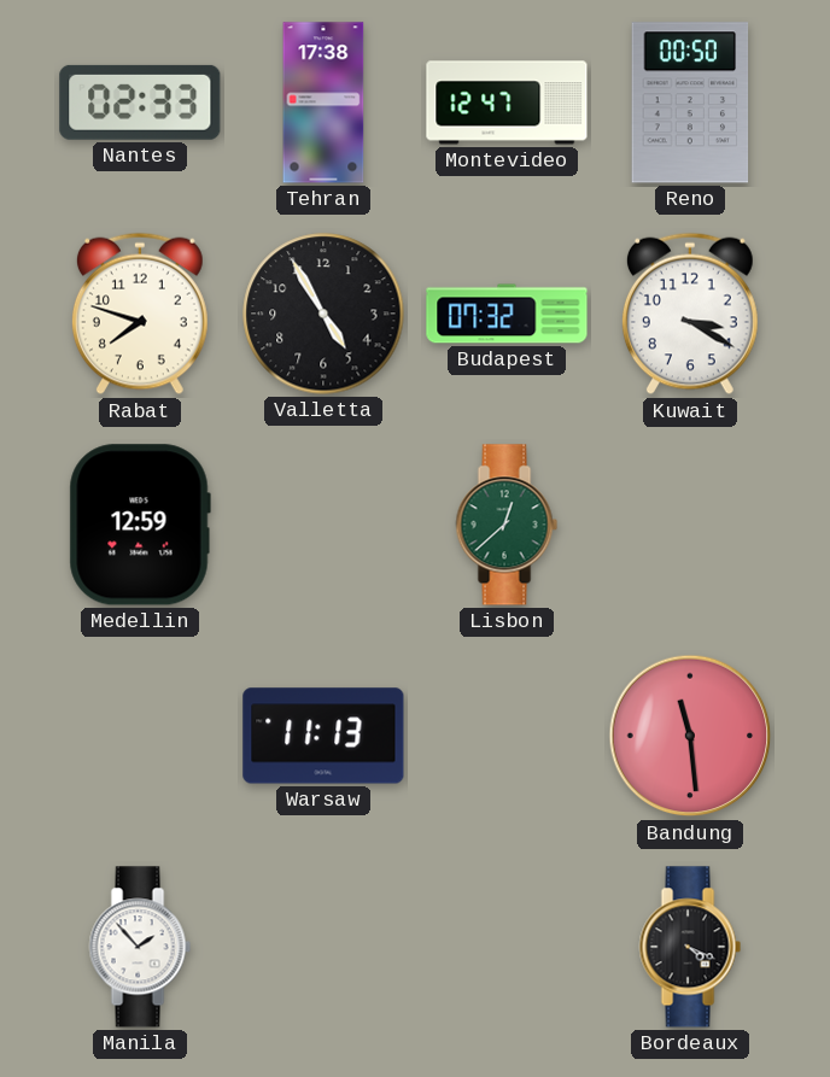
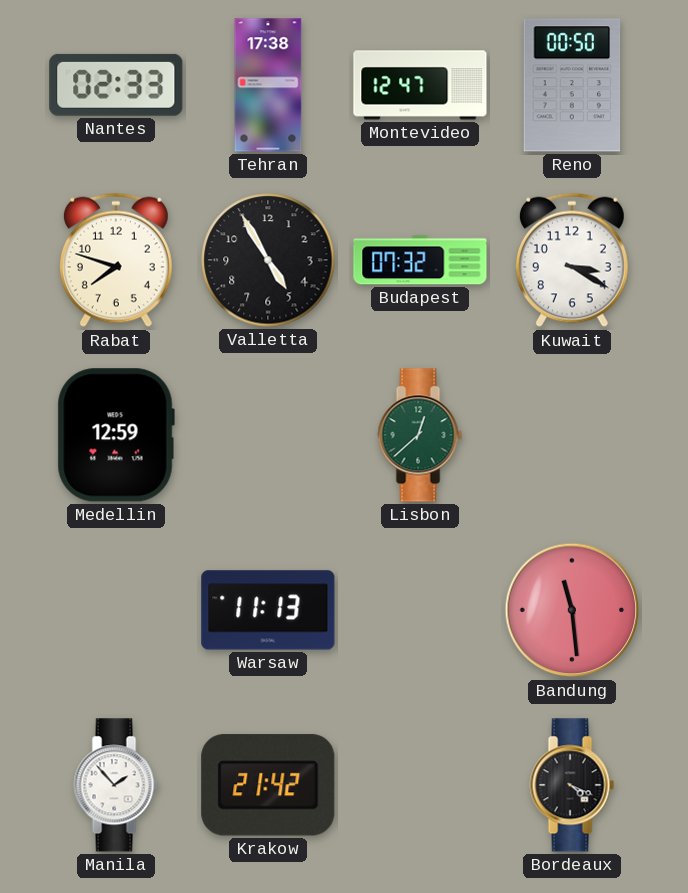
Krakow: none -> 21:42 (268, 785)
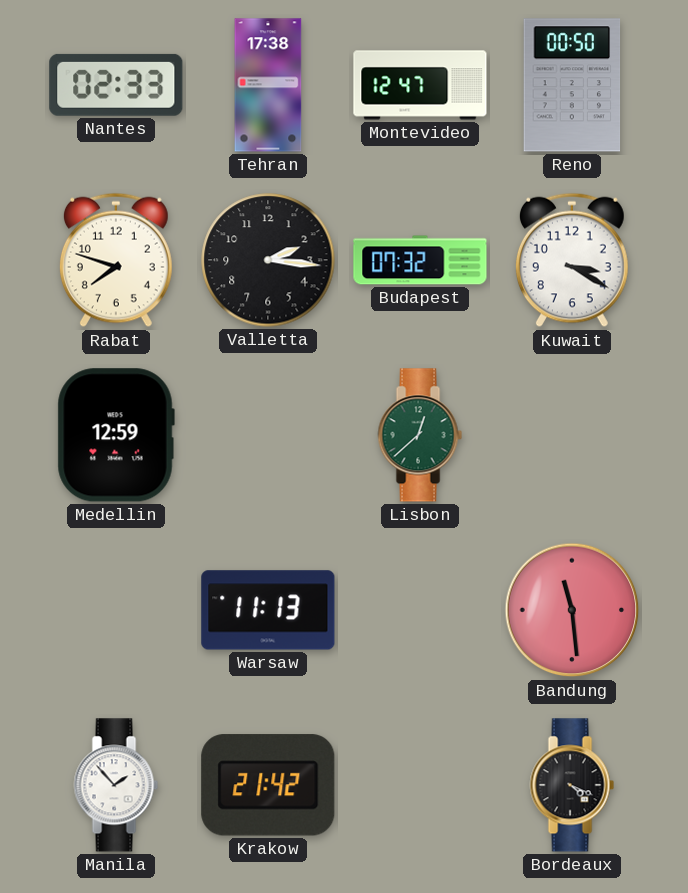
Valletta: 4:55 -> 2:16 (268, 260)
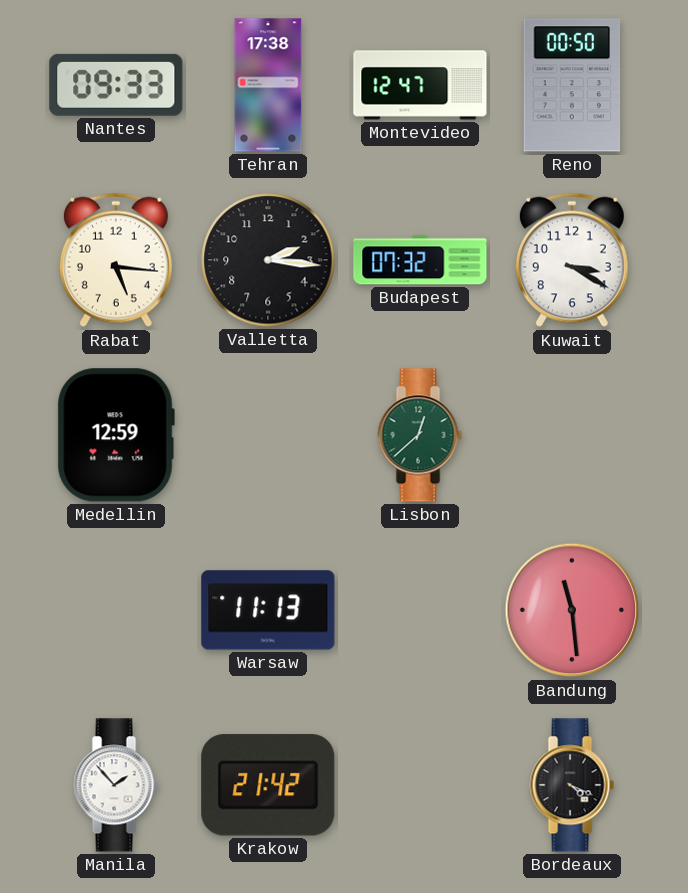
Nantes: 02:33 -> 09:33 (116, 85)
Rabat: 7:48 -> 5:16 (116, 260)
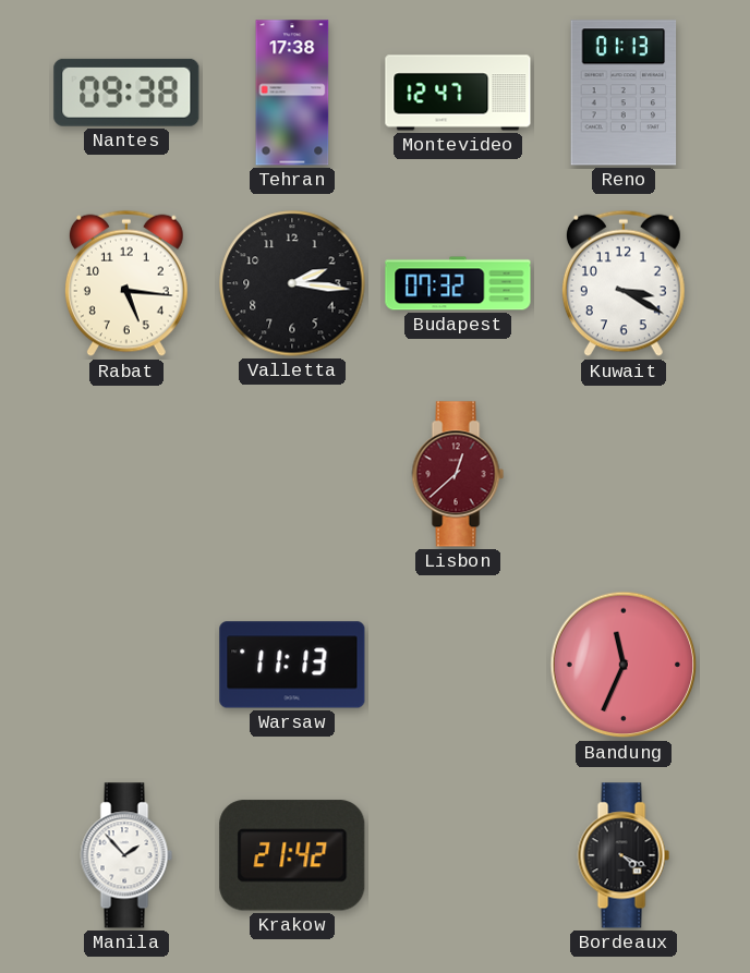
Nantes: 09:33 -> 09:38 (126, 93)
Reno: 00:50 -> 01:13 (624, 93)
Medellin: 12:59 -> none (116, 435)
Lisbon dial: green -> burgundy (458, 474)
Bandung: 11:29 -> 11:34 (624, 665)
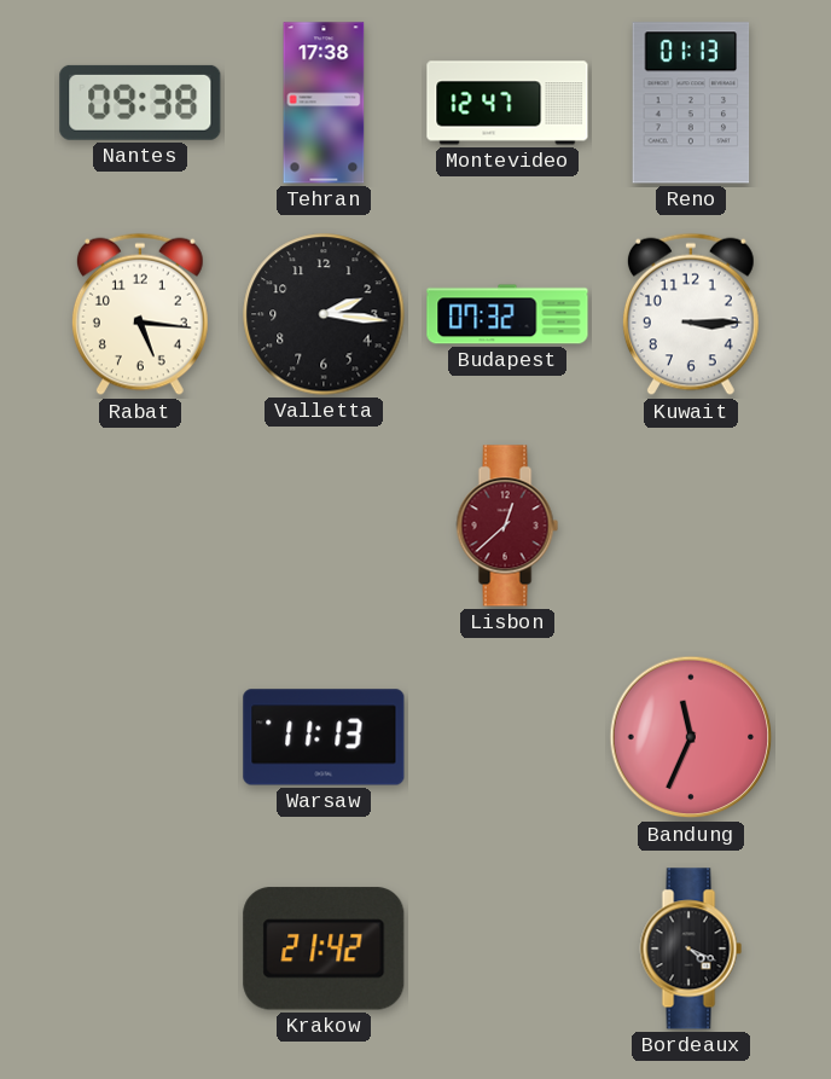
Kuwait: 3:20 -> 3:15 (691, 314)
Manila: 1:53 -> none (126, 855)
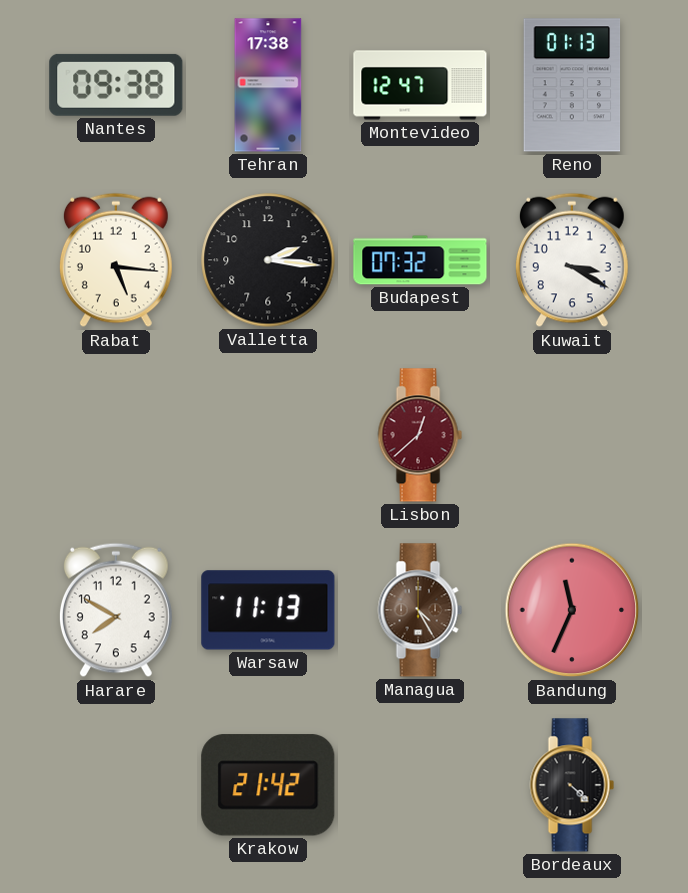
Kuwait: 3:15 -> 3:20 (572, 260)
Harare: none -> 7:50 (116, 610)
Managua: none -> 4:25 (420, 610)
Bordeaux: 4:19 -> 4:22 (572, 785)
